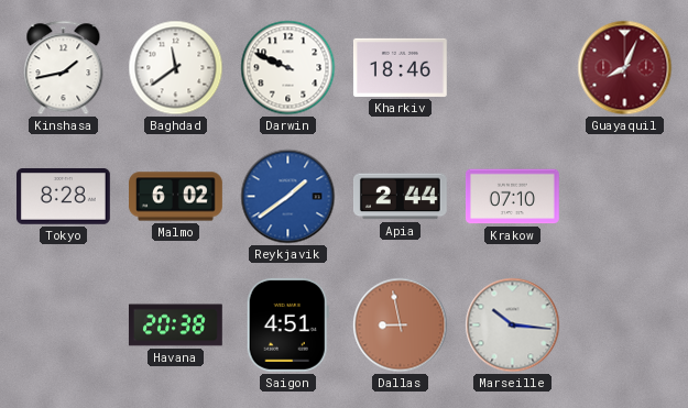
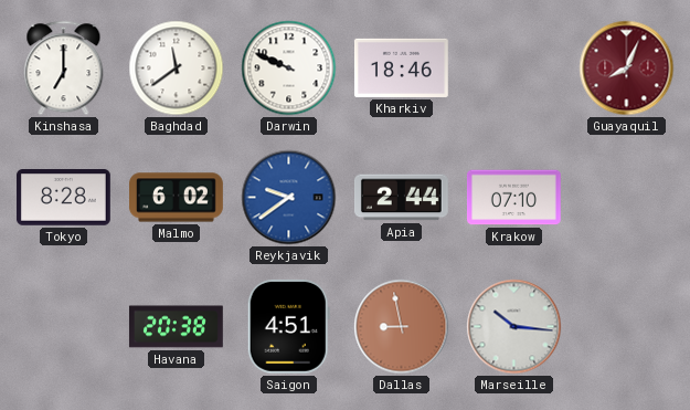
Kinshasa: 1:43 -> 7:00 (64, 69)
Reykjavik: 1:39 -> 9:39 (289, 198)
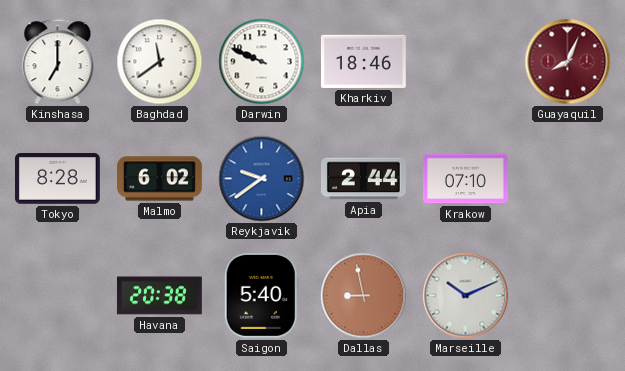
Saigon: 4:51 -> 5:40 (261, 295)
Marseille: 10:16 -> 10:11 (466, 296)
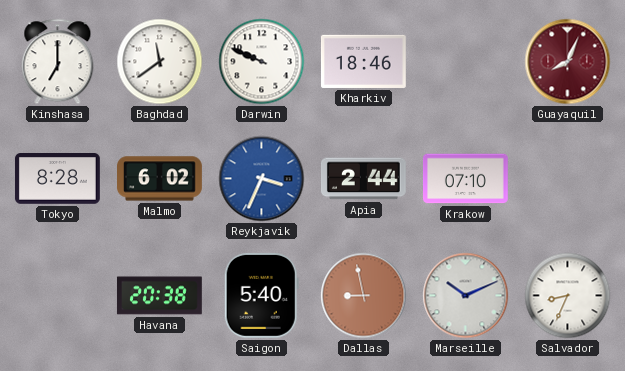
Reykjavik: 9:39 -> 3:34 (262, 179)
Salvador: none -> 8:34 (568, 296)
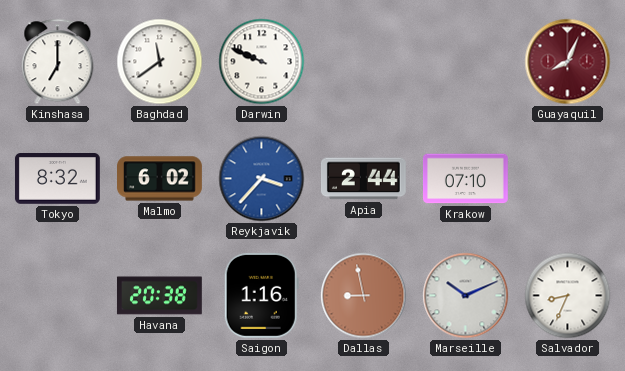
Kharkiv: 18:46 -> none (363, 61)
Tokyo: 8:28 -> 8:32 (57, 179)
Reykjavik: 3:34 -> 3:37 (262, 179)
Saigon: 5:40 -> 1:16 (261, 295)
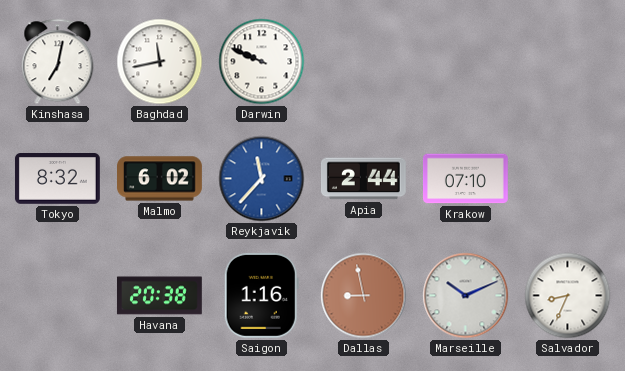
Kinshasa: 7:00 -> 7:02 (58, 62)
Baghdad: 11:39 -> 11:43 (160, 62)
Guayaquil: 8:04 -> none (568, 62)
Reykjavik: 3:37 -> 11:37 (262, 179)
